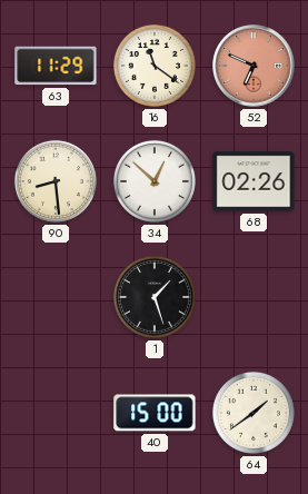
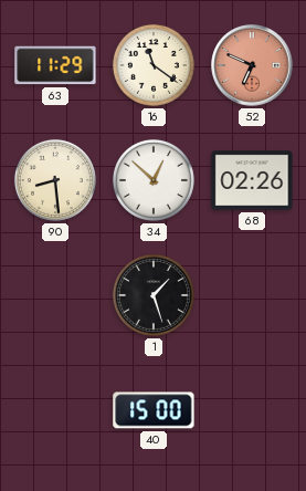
64: 1:39 -> none (254, 413)
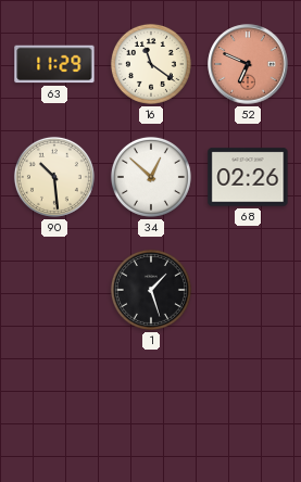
90: 8:29 -> 10:29 (54, 177)
40: 15:00 -> none (154, 410)
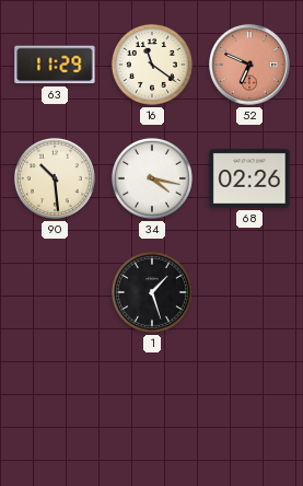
34: 12:52 -> 4:17 (152, 178)
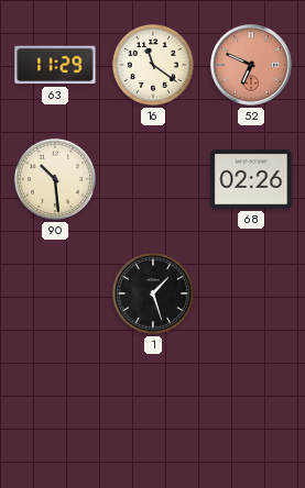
34: 4:17 -> none (152, 178)
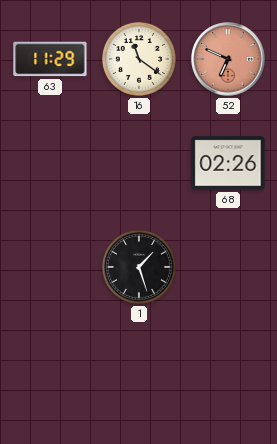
90: 10:29 -> none (55, 179)
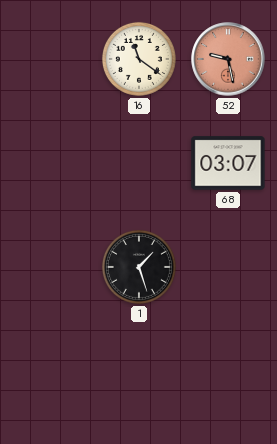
63: 11:29 -> none (50, 59)
52: 6:49 -> 9:28 (228, 59)
68: 02:26 -> 03:07 (228, 163)
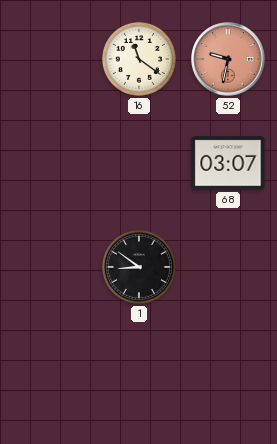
52: 9:28 -> 9:32 (228, 59)
1: 1:27 -> 8:51 (139, 267)
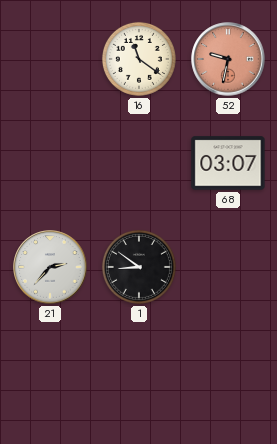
21: none -> 2:37 (50, 267)
